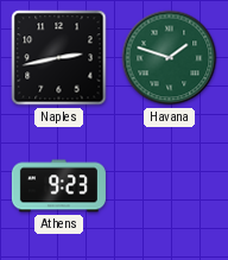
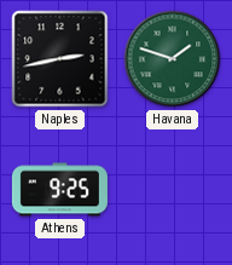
Athens: 9:23 -> 9:25 (59, 190)
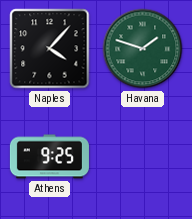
Naples: 2:43 -> 4:07 (50, 49)
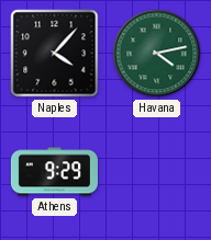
Havana: 1:48 -> 4:13 (157, 54)
Athens: 9:25 -> 9:29 (54, 172)
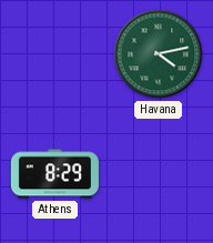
Naples: 4:07 -> none (55, 54)
Athens: 9:29 -> 8:29 (54, 174)
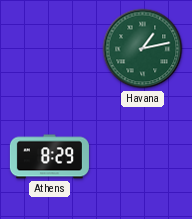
Havana: 4:13 -> 1:13 (143, 49)
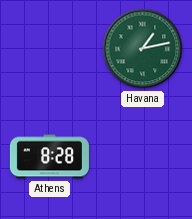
Athens: 8:29 -> 8:28 (49, 157)
